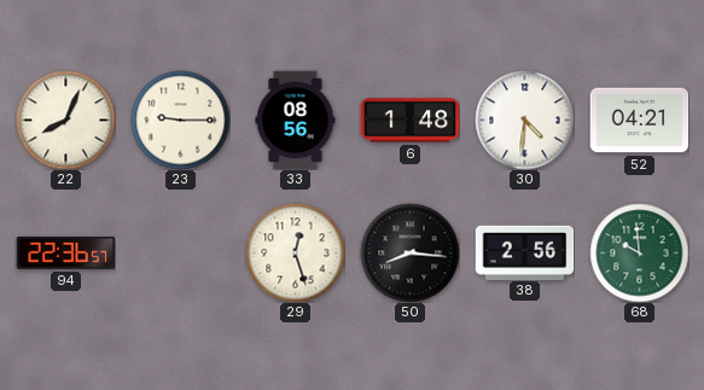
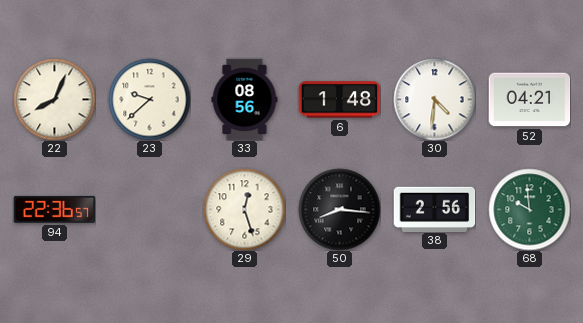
23: 9:15 -> 9:38 (149, 99)
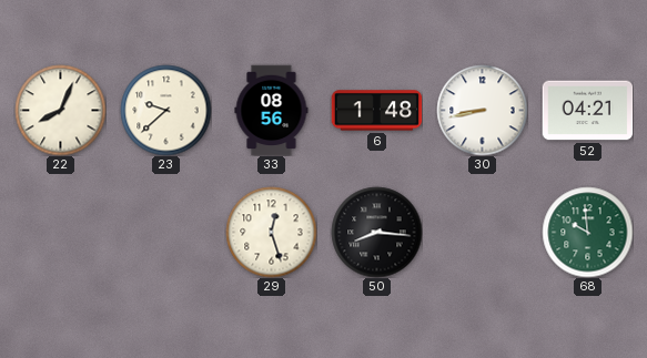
30: 4:31 -> 8:43 (482, 110)
94: 22:36 -> none (54, 209)
38: 2:56 -> none (434, 209)
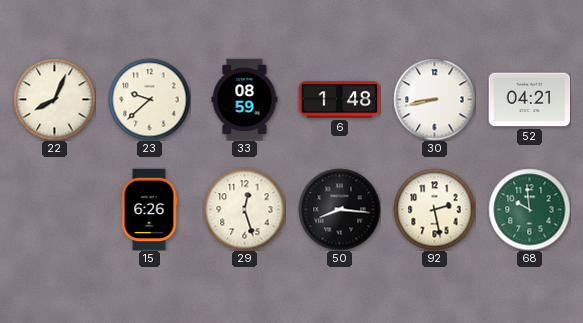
33: 08:56 -> 08:59 (245, 99)
15: none -> 6:26 (149, 209)
92: none -> 2:28 (434, 209)
